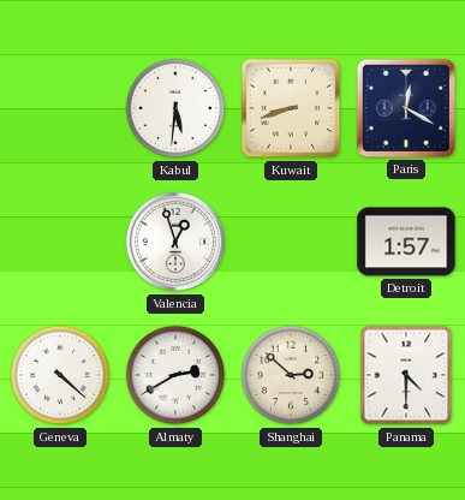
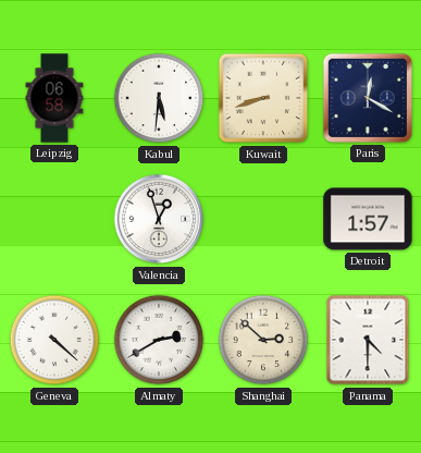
Leipzig: none -> 06:58 (54, 98)
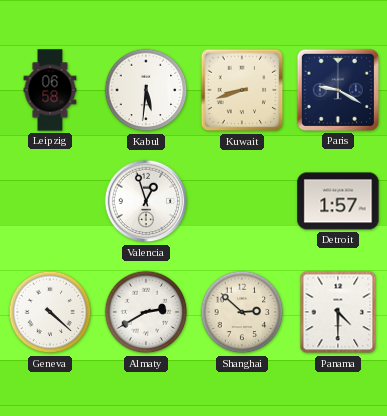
Paris: 12:20 -> 9:20 (338, 90)
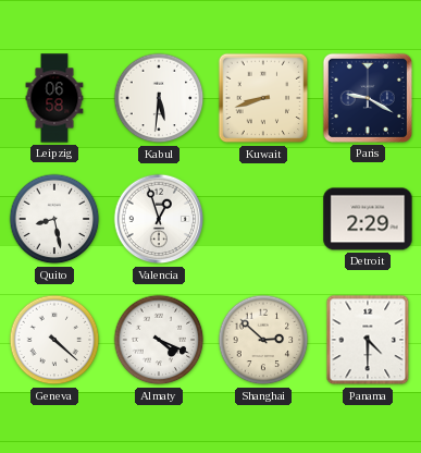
Quito: none -> 8:28 (54, 219)
Detroit: 1:57 -> 2:29 (368, 219)
Almaty: 2:40 -> 4:19 (159, 340)
